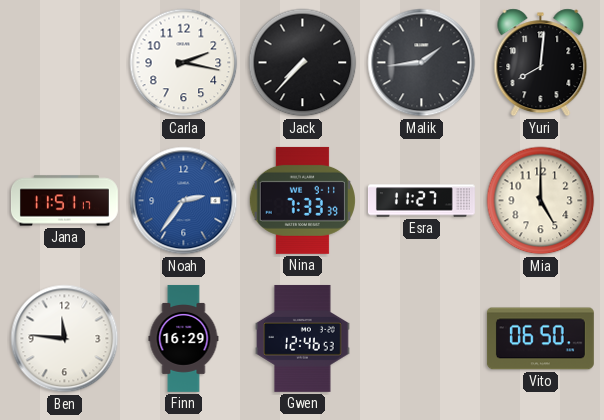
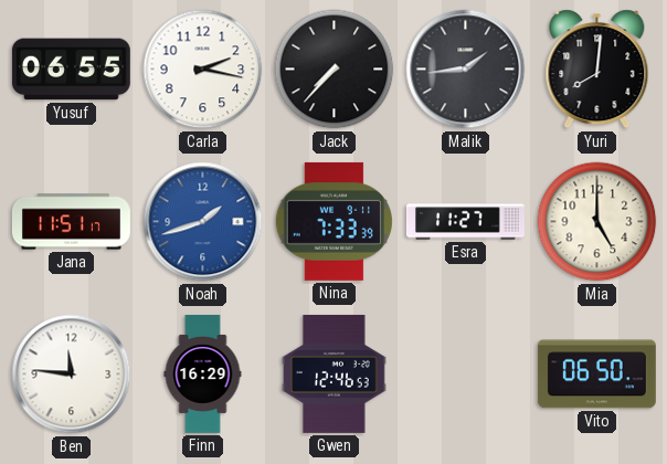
Yusuf: none -> 06:55 (71, 70)
Noah: 2:36 -> 1:42 (203, 222)
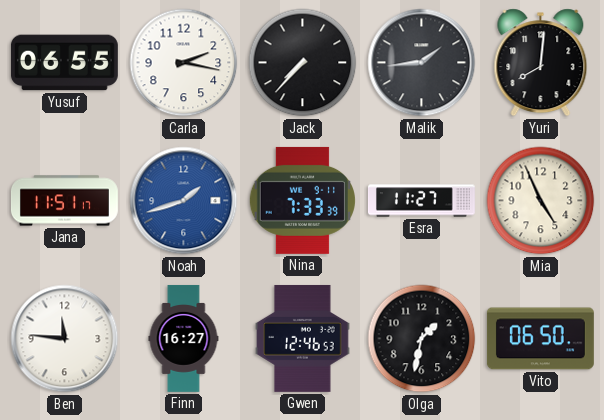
Mia: 5:00 -> 4:56 (541, 201)
Finn: 16:29 -> 16:27 (184, 339)
Olga: none -> 1:32 (422, 339)
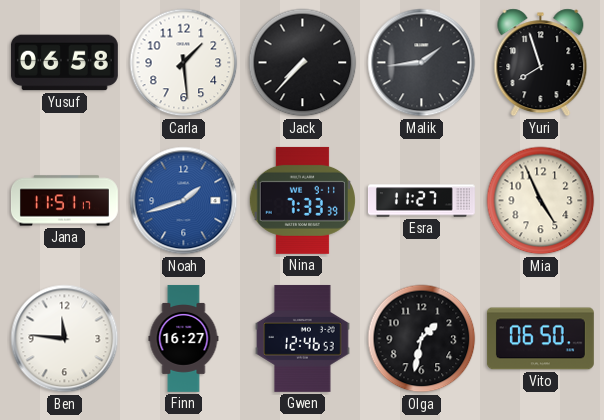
Yusuf: 06:55 -> 06:58 (64, 63)
Carla: 2:17 -> 1:29 (184, 63)
Yuri: 8:01 -> 7:57 (541, 63)
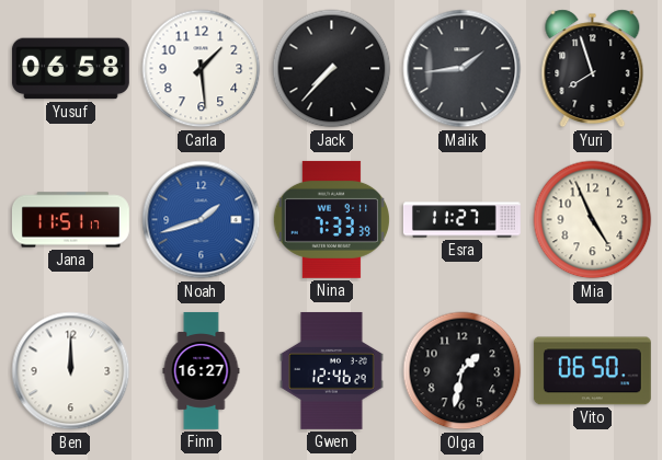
Ben: 11:46 -> 12:00 (71, 371)
Gwen: 12:46:53 -> 12:46:29 (332, 370)
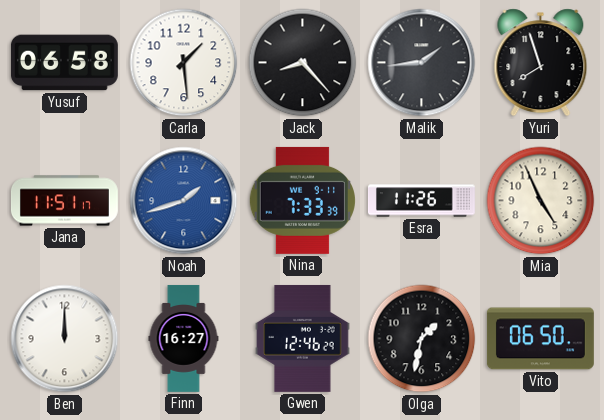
Jack: 7:37 -> 8:23 (303, 63)
Esra: 11:27 -> 11:26 (421, 201)
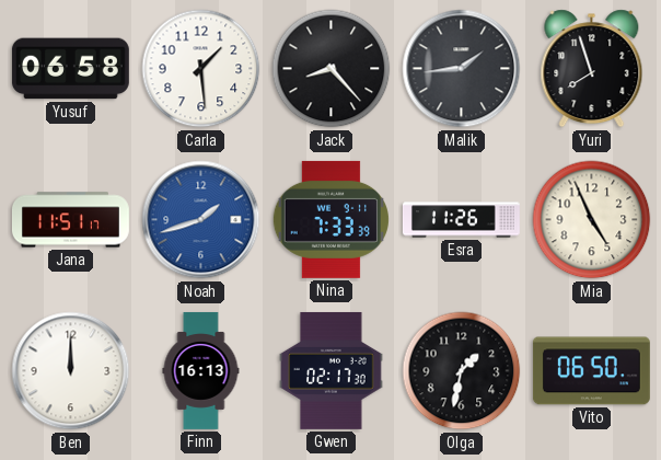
Finn: 16:27 -> 16:13 (201, 371)
Gwen: 12:46 -> 02:17 (332, 370)
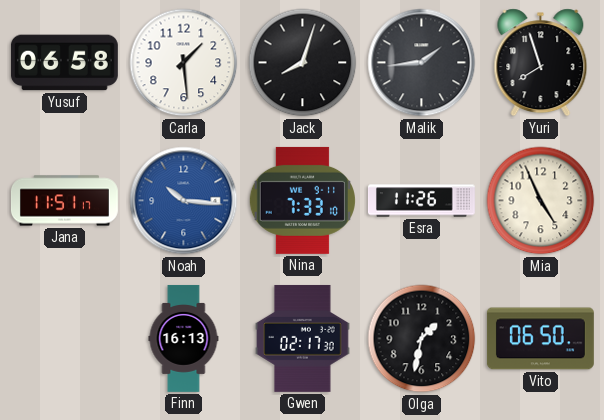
Jack: 8:23 -> 8:03 (303, 63)
Noah: 1:42 -> 10:16 (184, 201)
Nina: 7:33:39 -> 7:33:10 (302, 200)
Ben: 12:00 -> none (71, 371)
